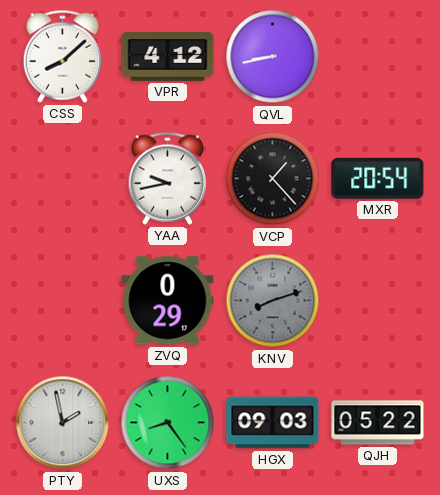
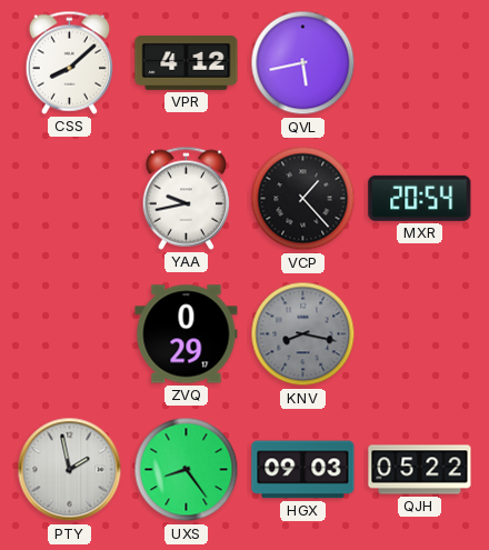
QVL: 8:43 -> 5:43 (303, 63)
KNV: 8:12 -> 8:17 (303, 334)
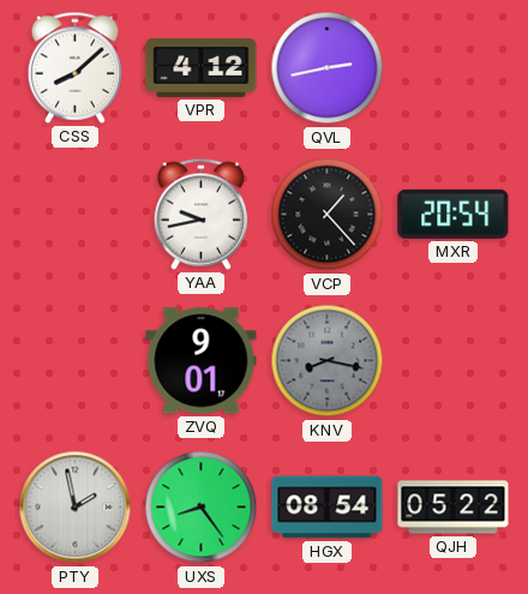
QVL: 5:43 -> 2:43 (328, 68)
ZVQ: 0:29 -> 9:01 (202, 361)
HGX: 09:03 -> 08:54 (328, 508)
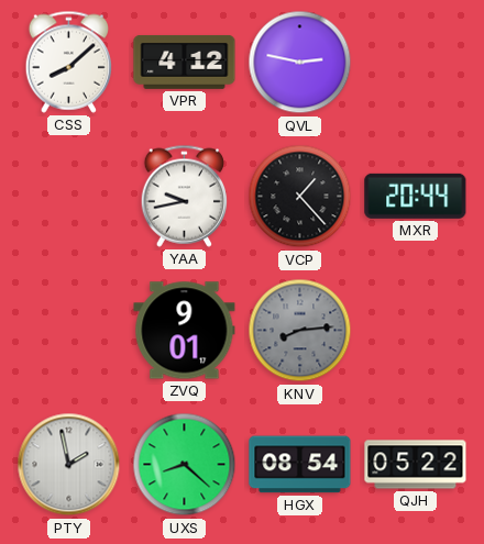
QVL: 2:43 -> 2:47 (300, 63)
MXR: 20:54 -> 20:44 (416, 196)
KNV: 8:17 -> 8:14 (300, 331)
UXS: 8:24 -> 8:22 (185, 465)
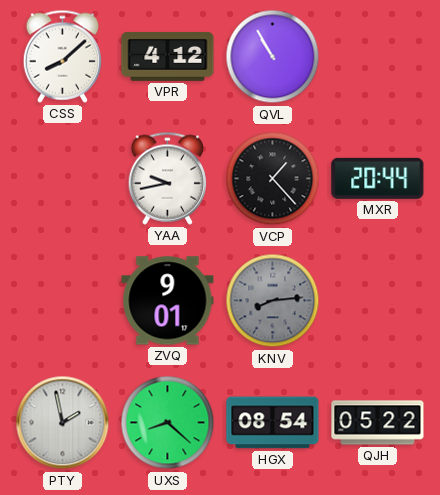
QVL: 2:47 -> 10:55 (273, 57)
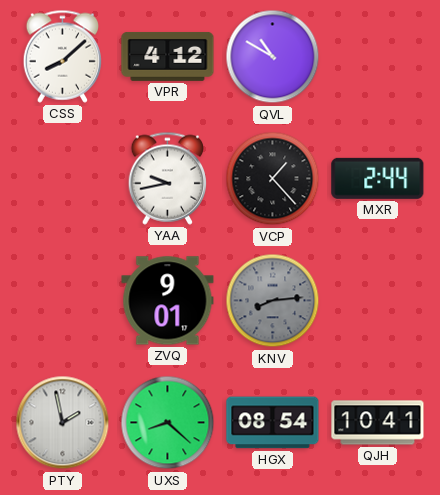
QVL: 10:55 -> 10:50 (273, 57)
MXR: 20:44 -> 2:44 (378, 178)
QJH: 05:22 -> 10:41 (378, 423)
